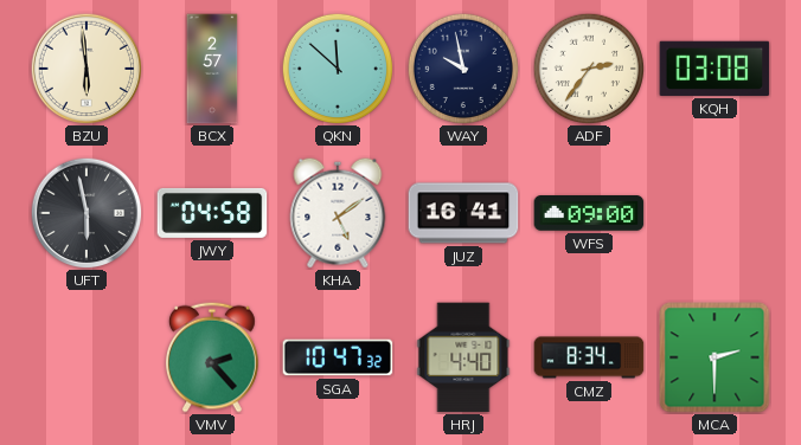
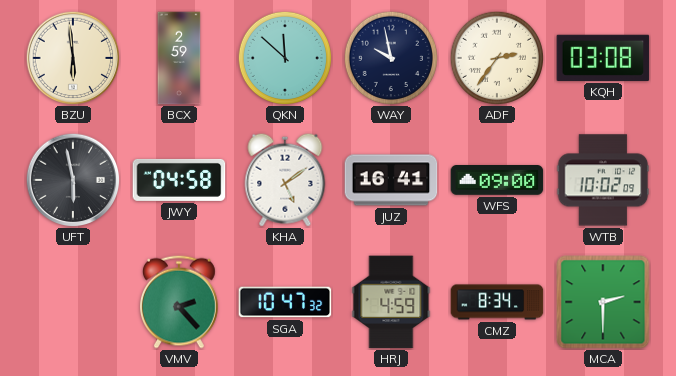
BCX: 2:57 -> 2:59 (179, 58)
WTB: none -> 10:02 (603, 180)
HRJ: 4:40 -> 4:59 (391, 302)
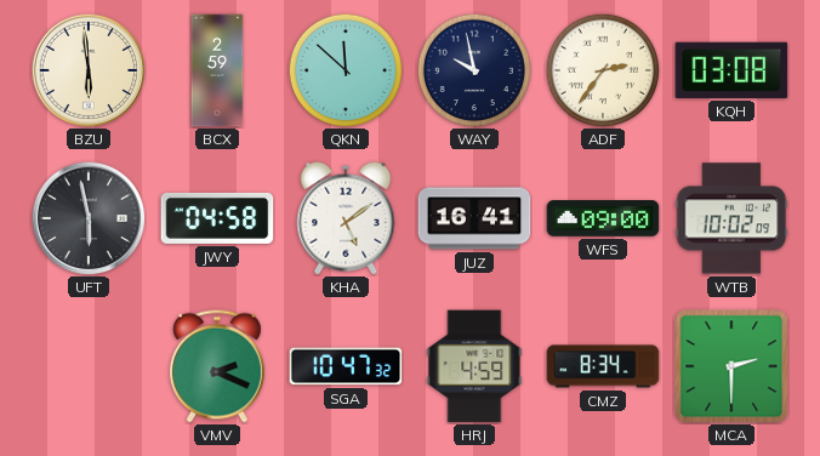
VMV: 2:23 -> 2:19 (217, 366)
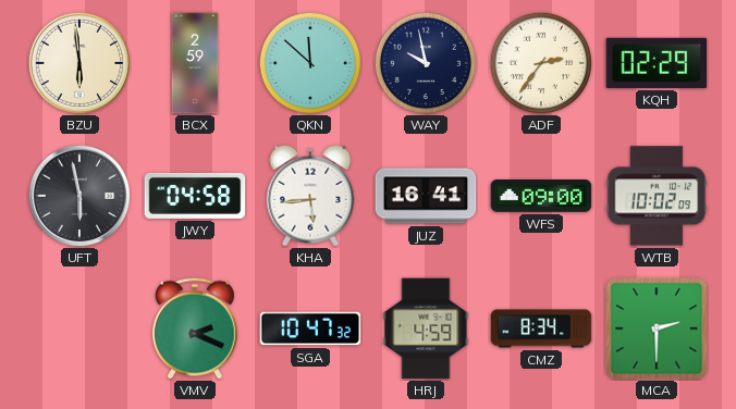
KQH: 03:08 -> 02:29 (657, 63)
KHA: 5:09 -> 5:44 (310, 196)
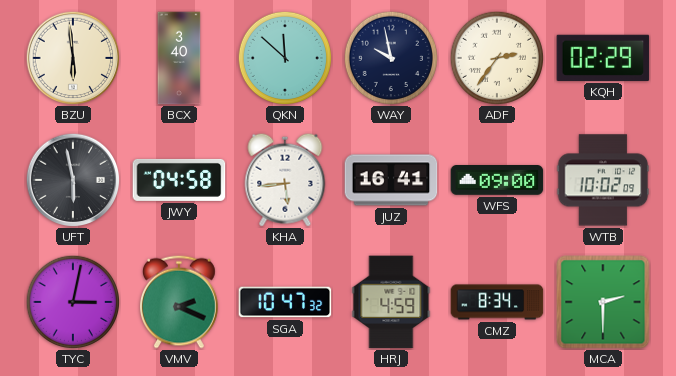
BCX: 2:59 -> 3:40 (179, 58)
TYC: none -> 3:02 (72, 301)
